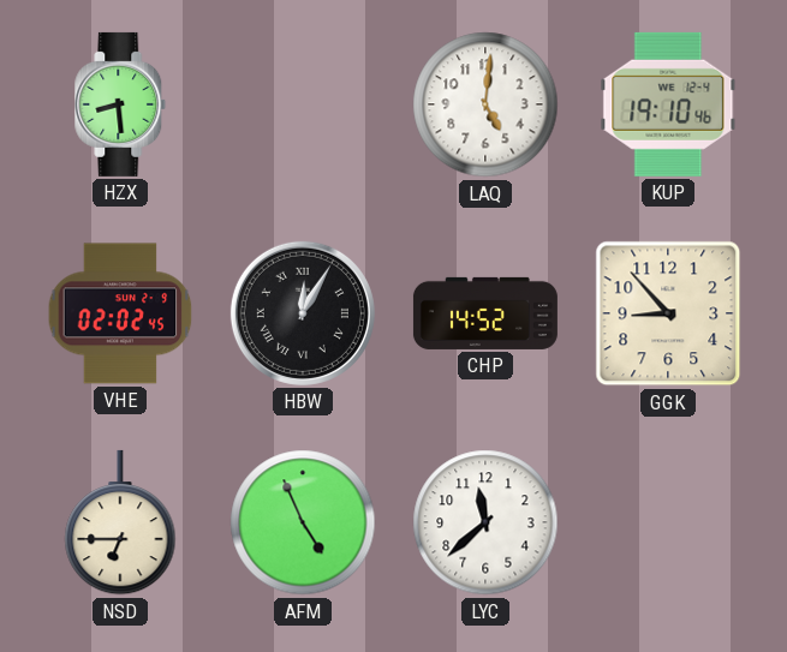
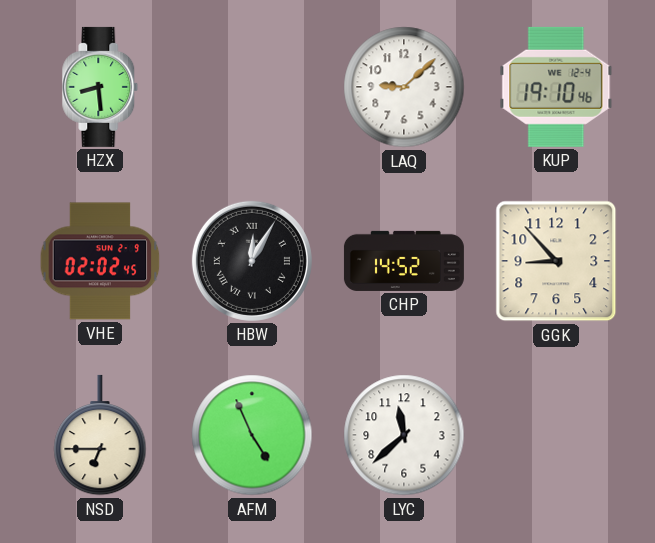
LAQ: 5:01 -> 9:08 (404, 87)
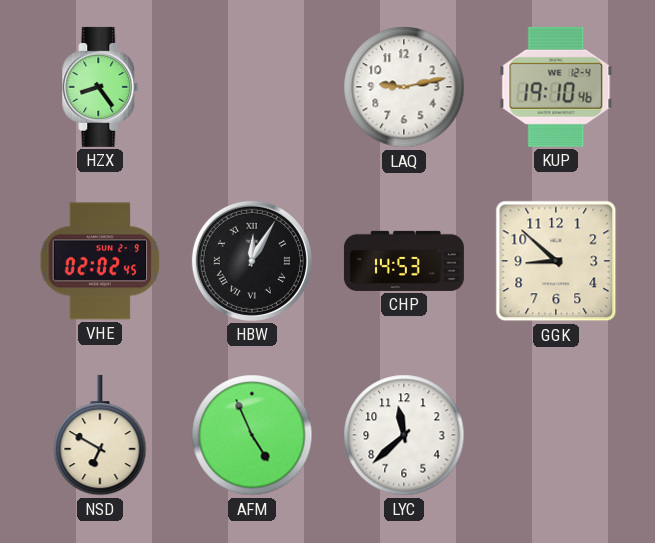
HZX: 8:29 -> 8:24 (100, 87)
LAQ: 9:08 -> 9:13 (404, 87)
CHP: 14:52 -> 14:53 (404, 261)
GGK: 8:53 -> 8:52 (556, 261)
NSD: 6:45 -> 6:50 (100, 435)
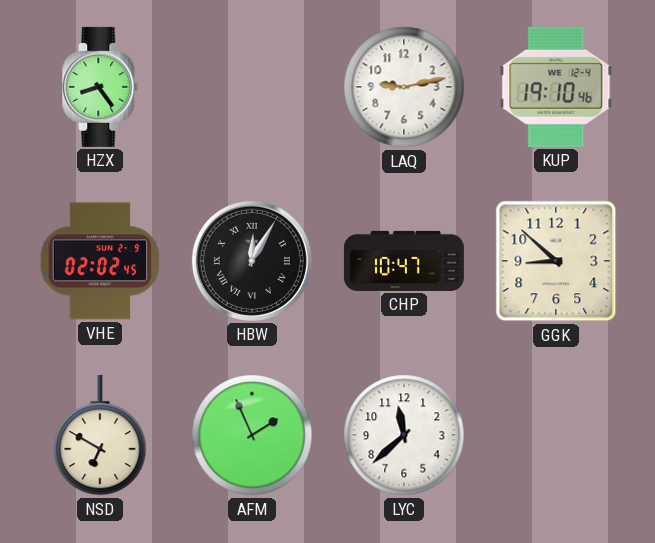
CHP: 14:53 -> 10:47 (404, 261)
AFM: 4:56 -> 1:56 (252, 435)
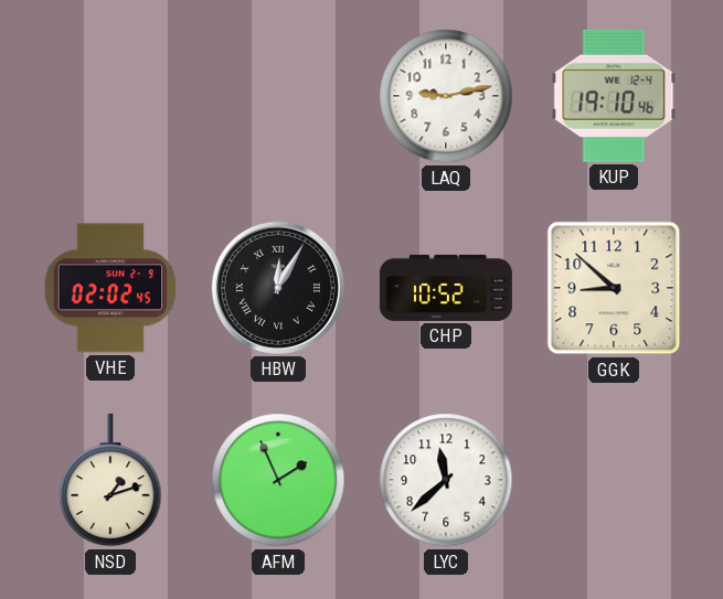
HZX: 8:24 -> none (100, 87)
CHP: 10:47 -> 10:52 (446, 288)
NSD: 6:50 -> 1:12 (110, 480)
